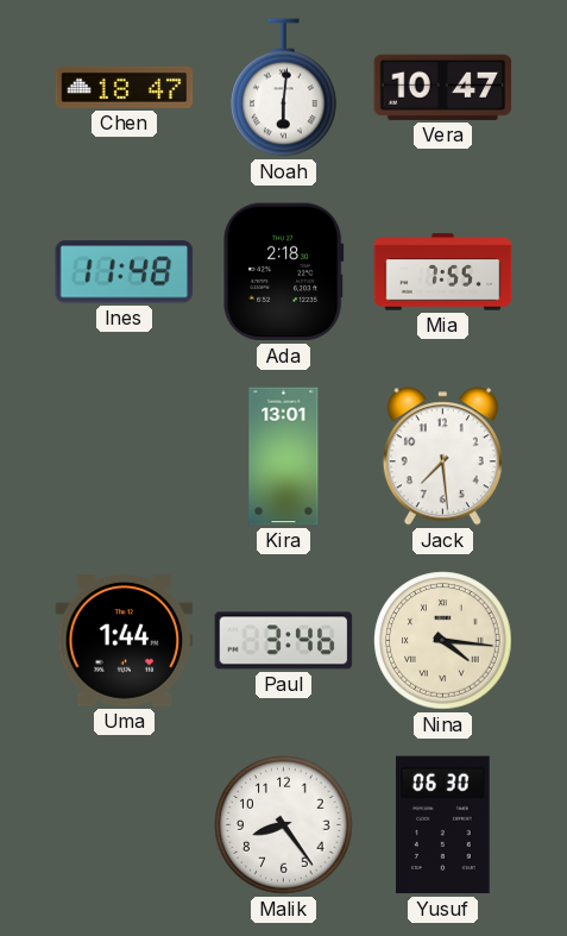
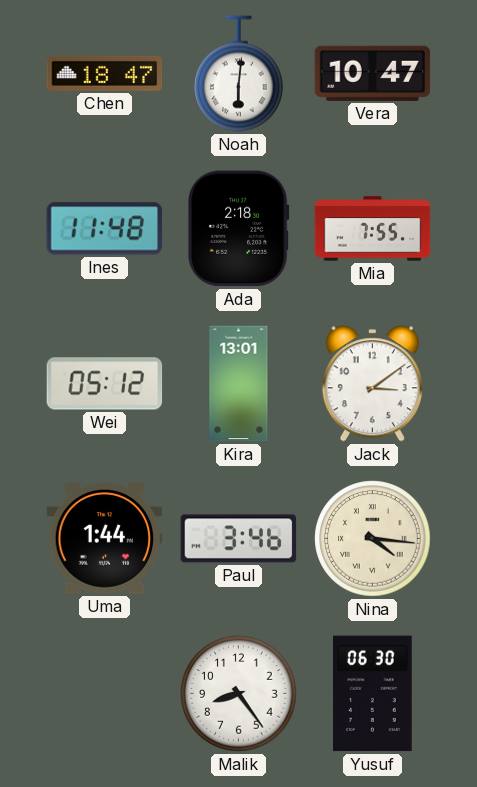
Wei: none -> 05:12 (105, 384)
Jack: 7:29 -> 3:09 (372, 384)
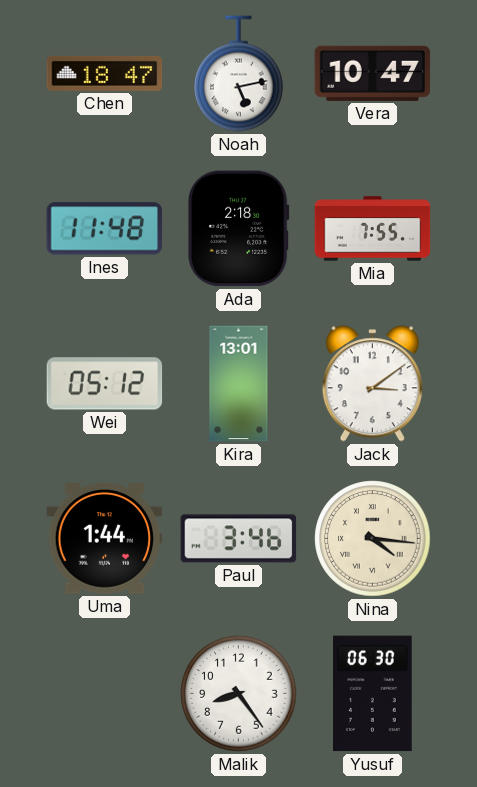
Noah: 6:01 -> 5:13 (239, 74)
